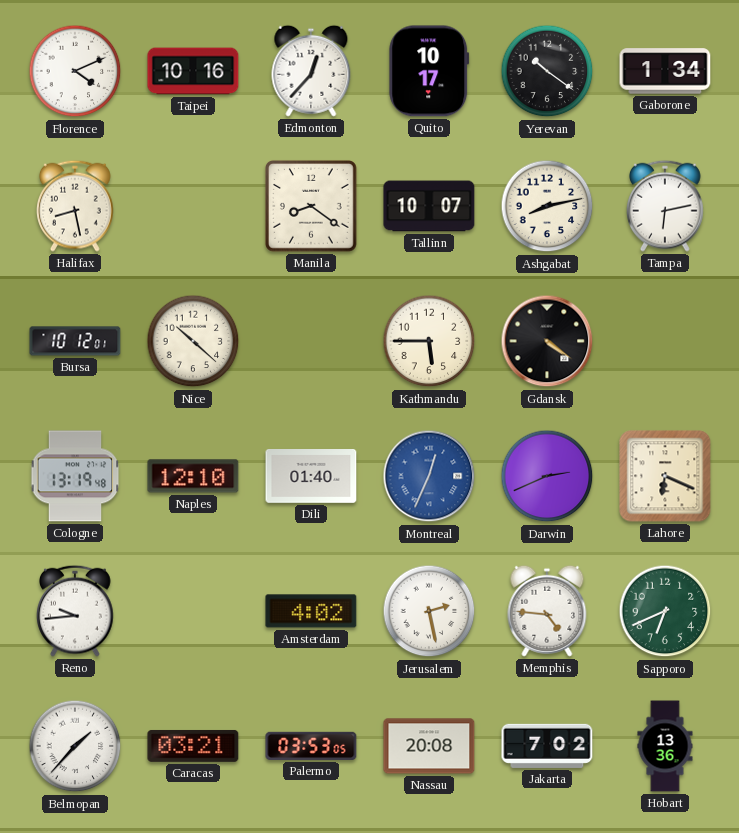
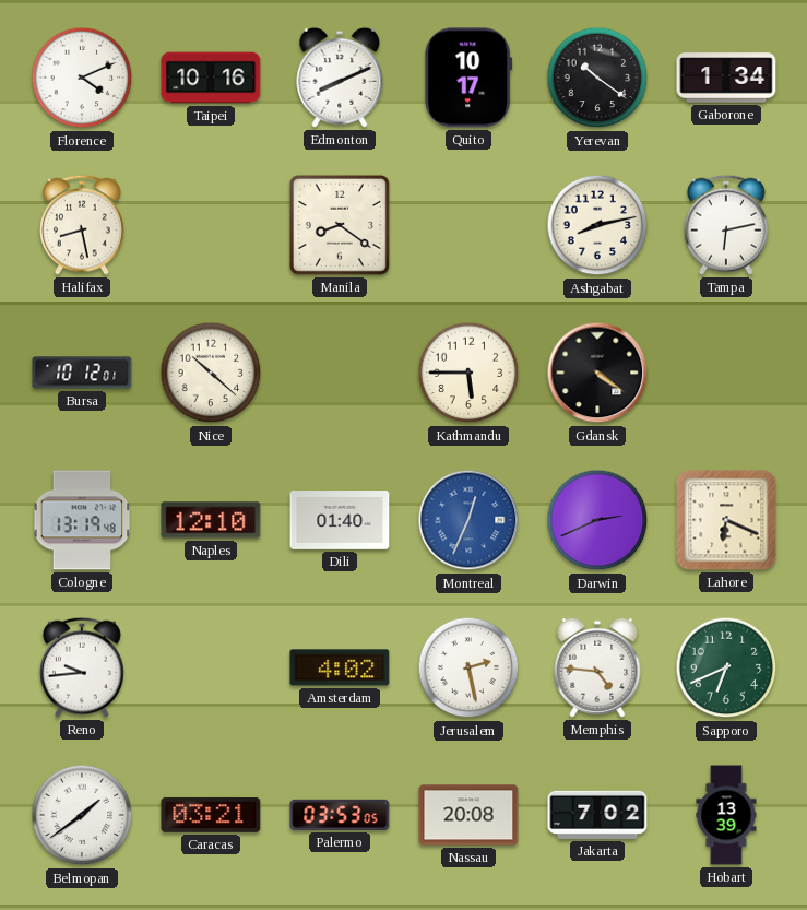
Edmonton: 12:37 -> 8:11 (340, 78)
Tallinn: 10:07 -> none (429, 206)
Belmopan: 1:37 -> 1:39 (82, 815)
Hobart: 13:36 -> 13:39 (726, 815)
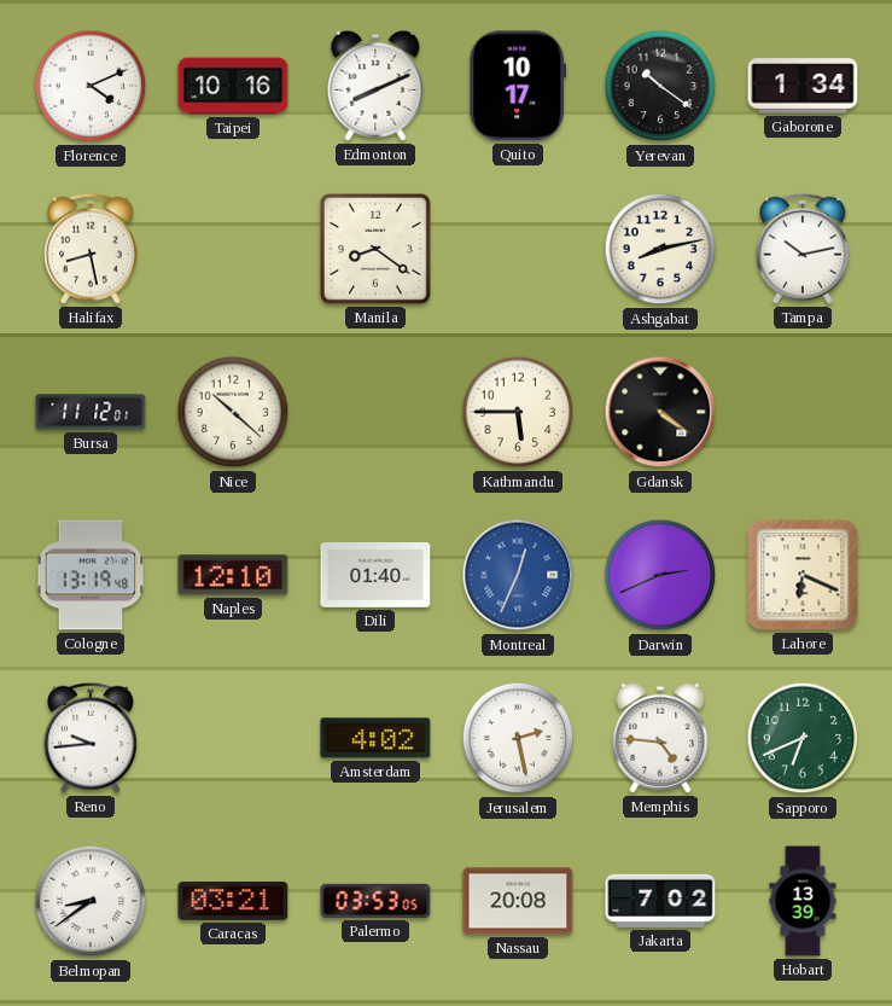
Tampa: 6:13 -> 10:13 (804, 249)
Bursa: 10:12 -> 11:12 (91, 412)
Belmopan: 1:39 -> 8:39 (91, 901)
